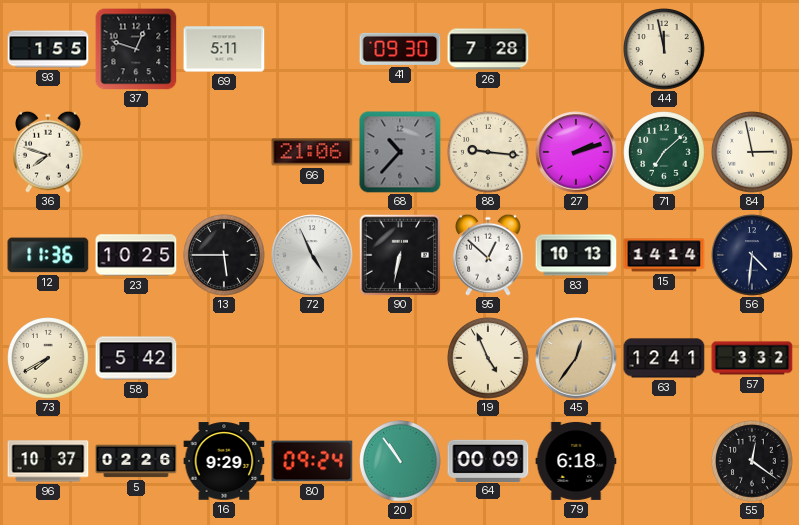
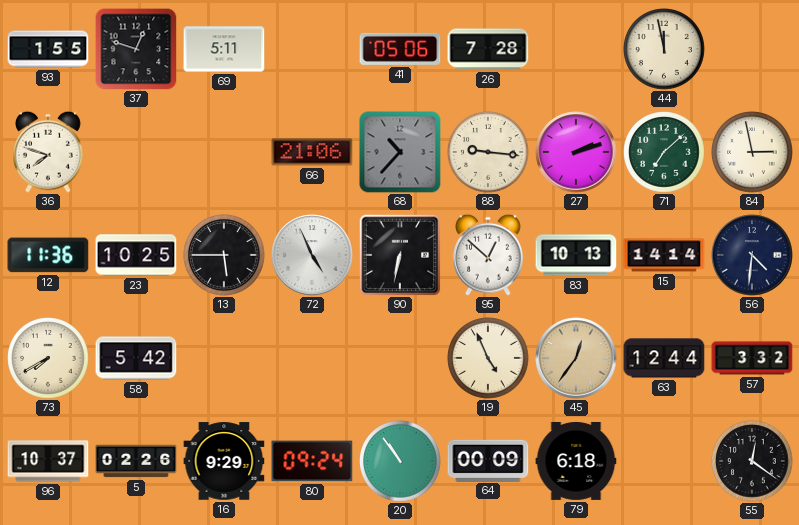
41: 09:30 -> 05:06 (400, 49)
63: 12:41 -> 12:44 (664, 358)
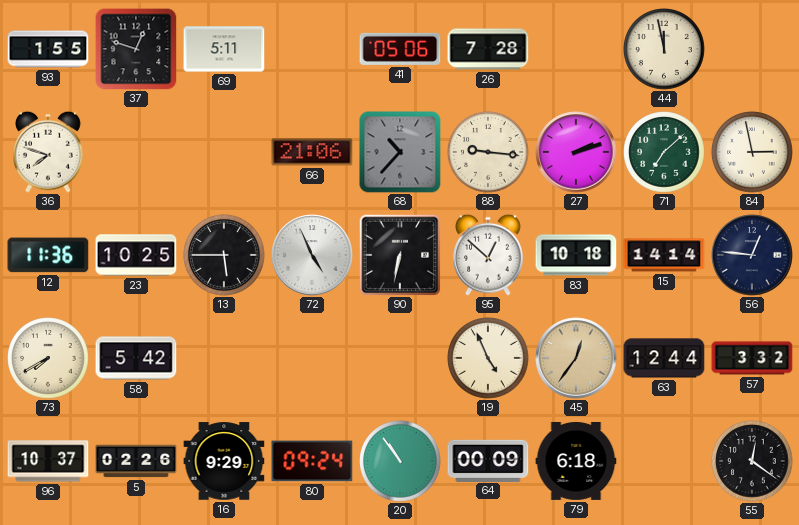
83: 10:13 -> 10:18 (576, 255)
56: 4:31 -> 12:46 (752, 255)
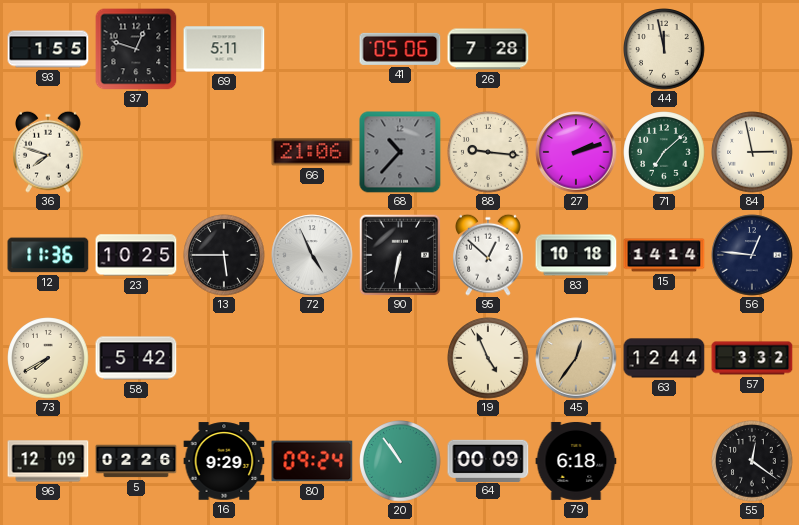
96: 10:37 -> 12:09 (48, 461)
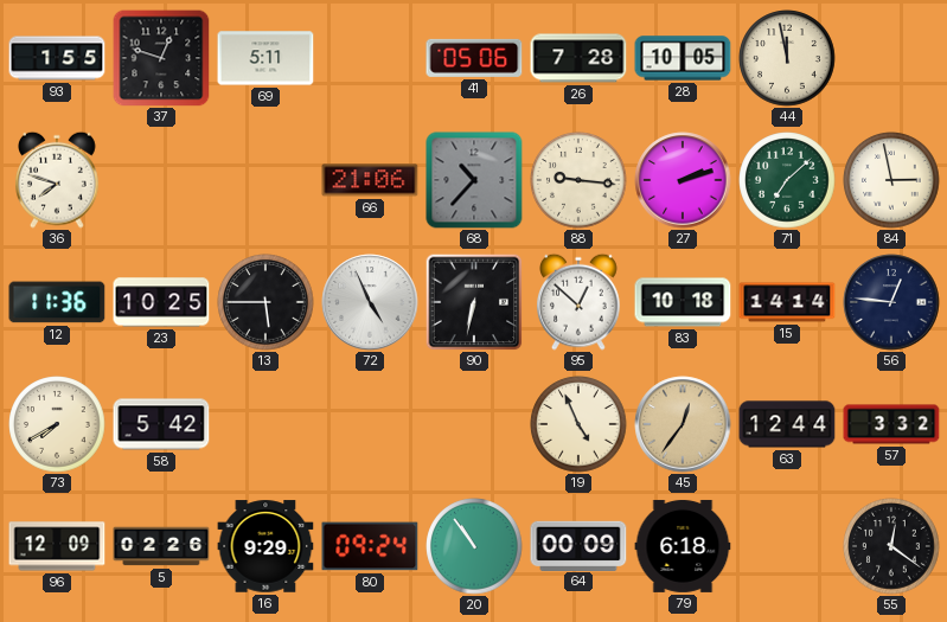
28: none -> 10:05 (683, 58)
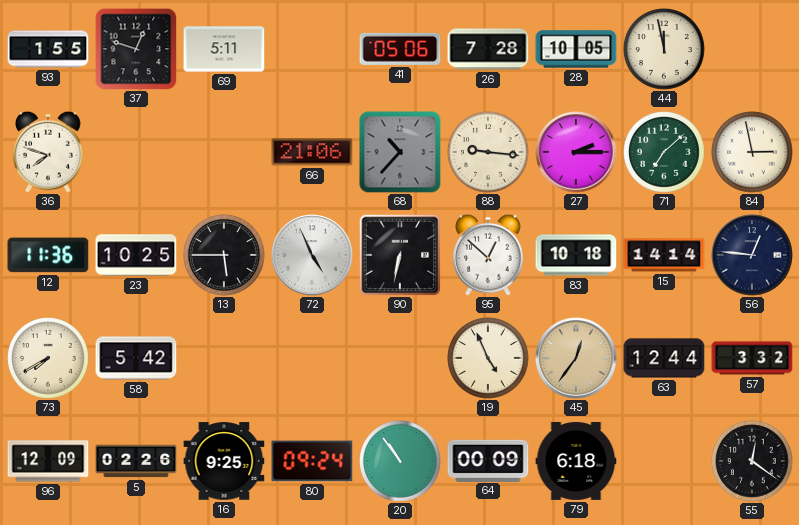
27: 2:12 -> 2:15 (576, 152)
16: 9:29 -> 9:25 (224, 461)
